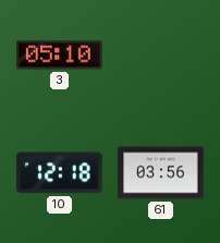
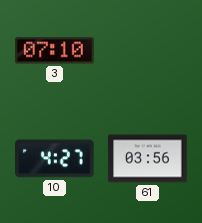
3: 05:10 -> 07:10 (55, 51)
10: 12:18 -> 4:27 (55, 159)
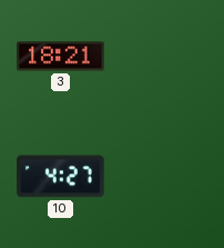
3: 07:10 -> 18:21 (61, 57)
61: 03:56 -> none (148, 159)
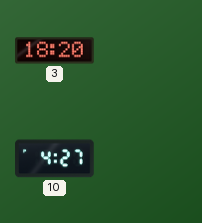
3: 18:21 -> 18:20 (55, 51)
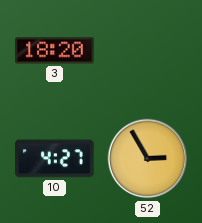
52: none -> 2:55 (148, 159)
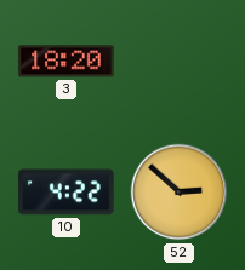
10: 4:27 -> 4:22 (67, 193)
52: 2:55 -> 2:52 (180, 193)
